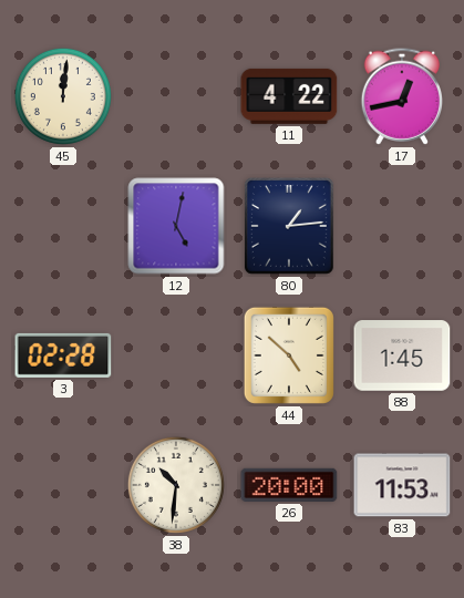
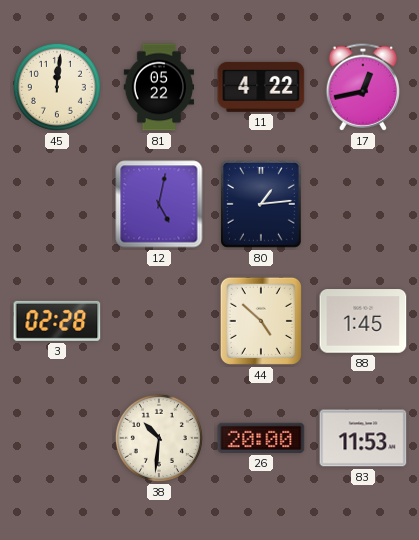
81: none -> 05:22 (158, 87)
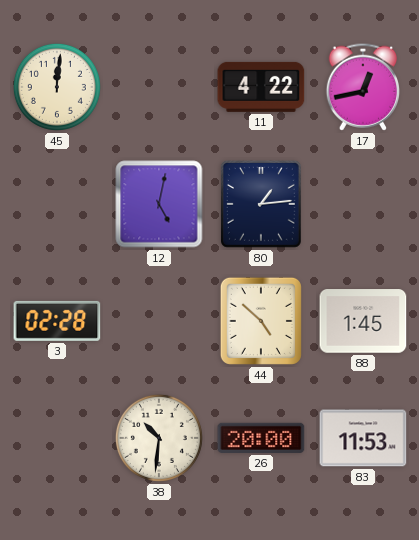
81: 05:22 -> none (158, 87)
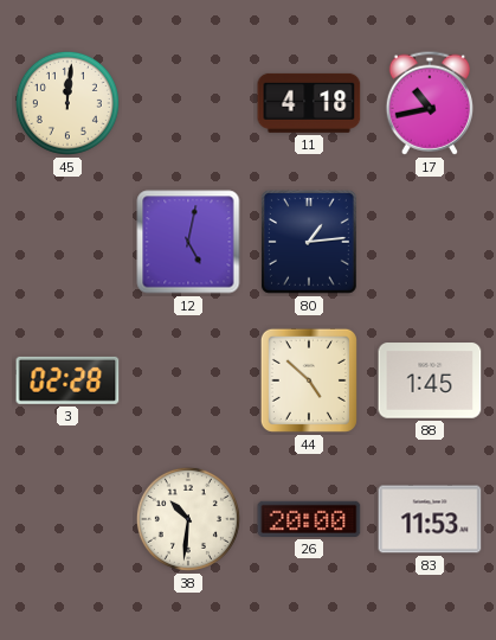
11: 4:22 -> 4:18 (309, 103)
17: 12:43 -> 10:43 (429, 103)
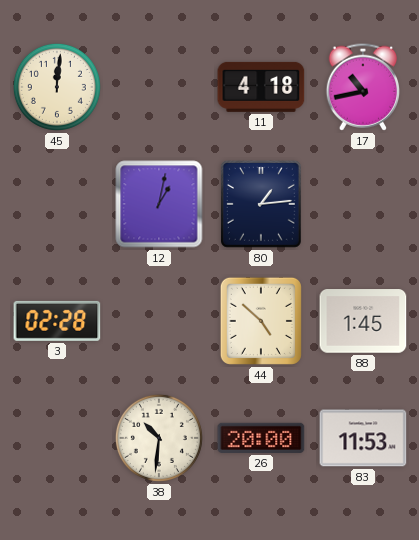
12: 5:02 -> 1:02 (159, 204)
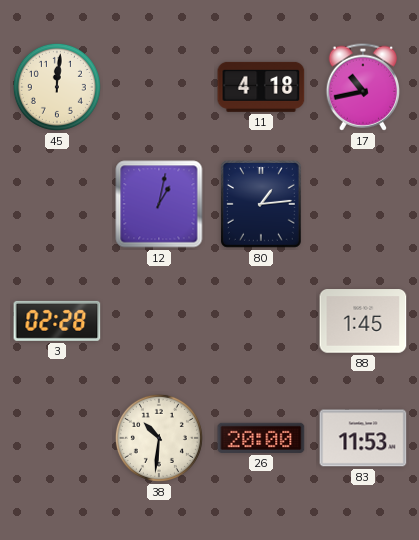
44: 4:52 -> none (261, 321)
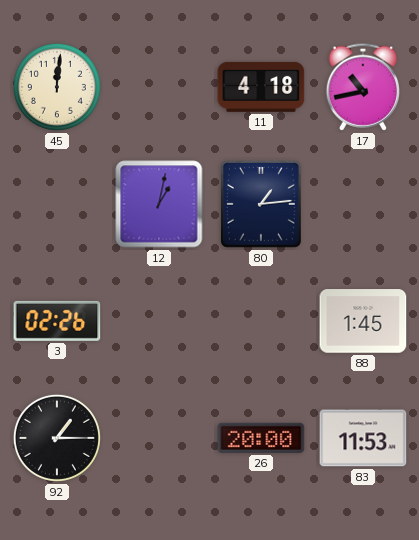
3: 02:28 -> 02:26 (57, 321)
92: none -> 1:15 (57, 438)
38: 10:31 -> none (159, 438)
